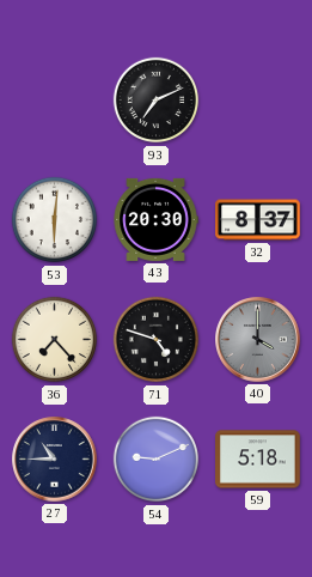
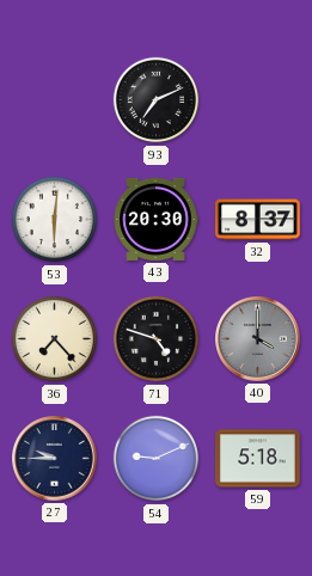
27: 10:45 -> 9:45 (55, 459)
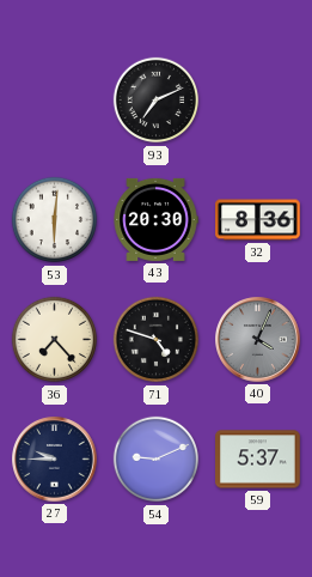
32: 8:37 -> 8:36 (258, 220)
40: 4:00 -> 4:04 (258, 340)
59: 5:18 -> 5:37 (258, 460)
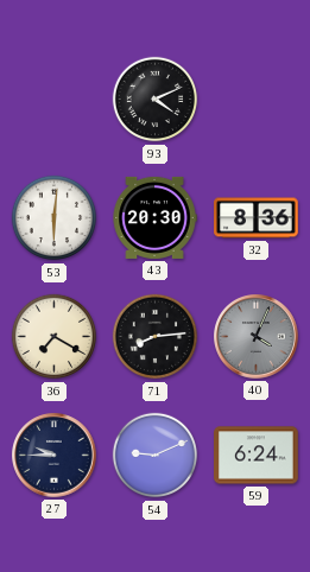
93: 7:11 -> 4:11 (156, 100)
36: 7:23 -> 7:20 (55, 337)
71: 4:48 -> 8:14 (156, 337)
59: 5:37 -> 6:24 (257, 456)
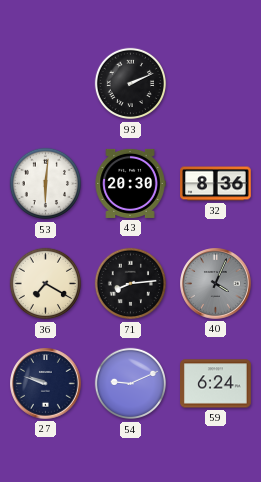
93: 4:11 -> 2:11 (131, 84)
27: 9:45 -> 9:48 (46, 384)
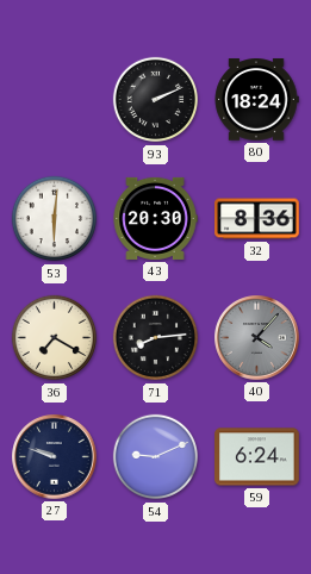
80: none -> 18:24 (256, 100)
40: 4:04 -> 4:07 (257, 338)
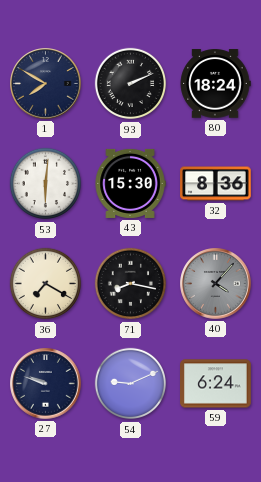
1: none -> 7:50 (46, 84)
43: 20:30 -> 15:30 (130, 183)
71: 8:14 -> 8:17 (131, 284)
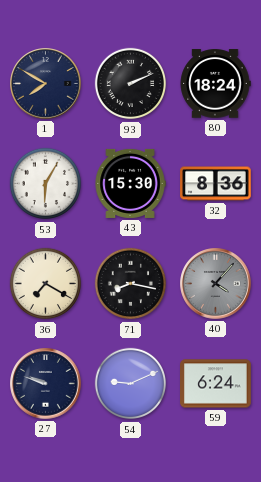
53: 6:01 -> 6:05 (46, 184)
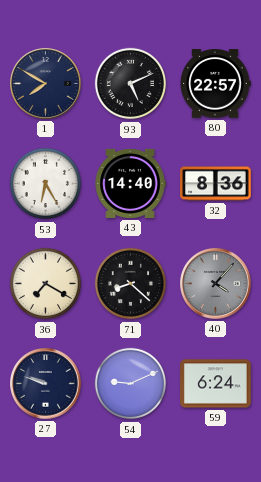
93: 2:11 -> 5:11 (131, 84)
80: 18:24 -> 22:57 (215, 84)
53: 6:05 -> 6:25 (46, 184)
43: 15:30 -> 14:40 (130, 183)
71: 8:17 -> 8:22 (131, 284)
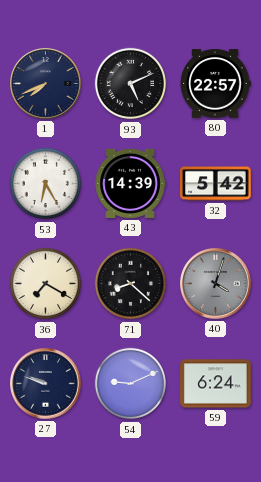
1: 7:50 -> 7:41 (46, 84)
43: 14:40 -> 14:39 (130, 183)
32: 8:36 -> 5:42 (216, 184)
40: 4:07 -> 4:03 (216, 284)
